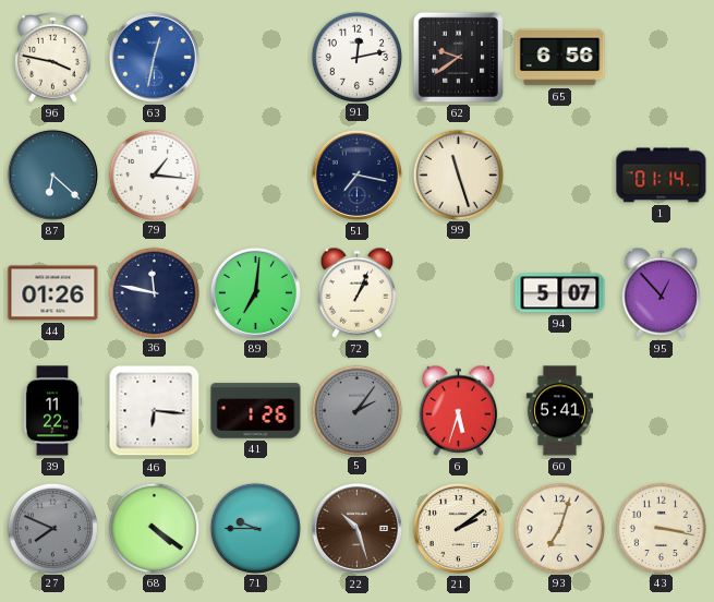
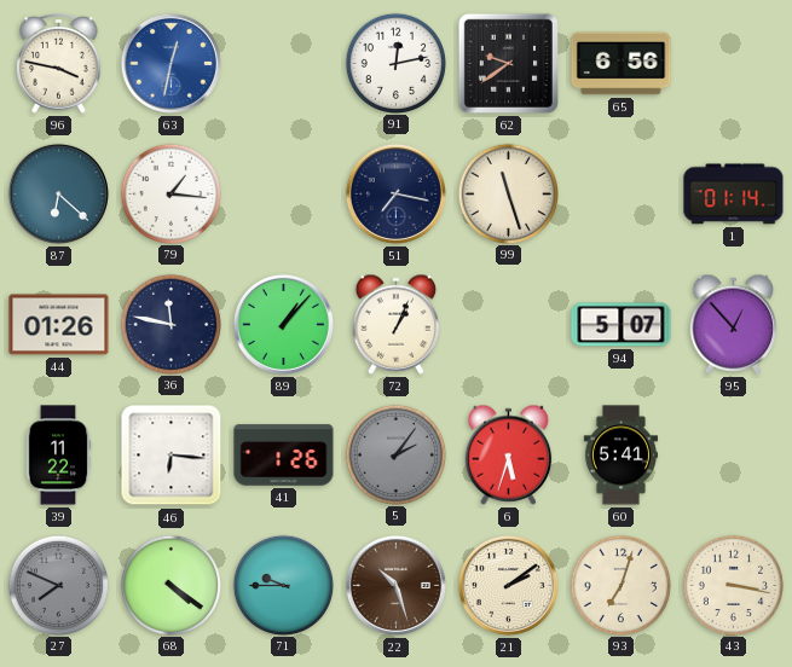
89: 7:01 -> 1:07 (283, 324)
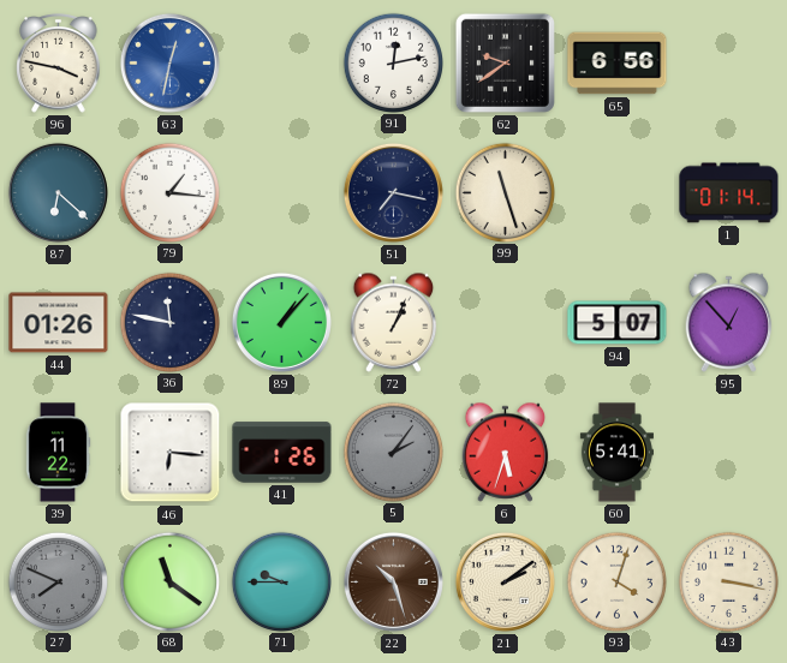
68: 4:21 -> 11:21 (169, 581)
93: 7:03 -> 4:03 (616, 581)
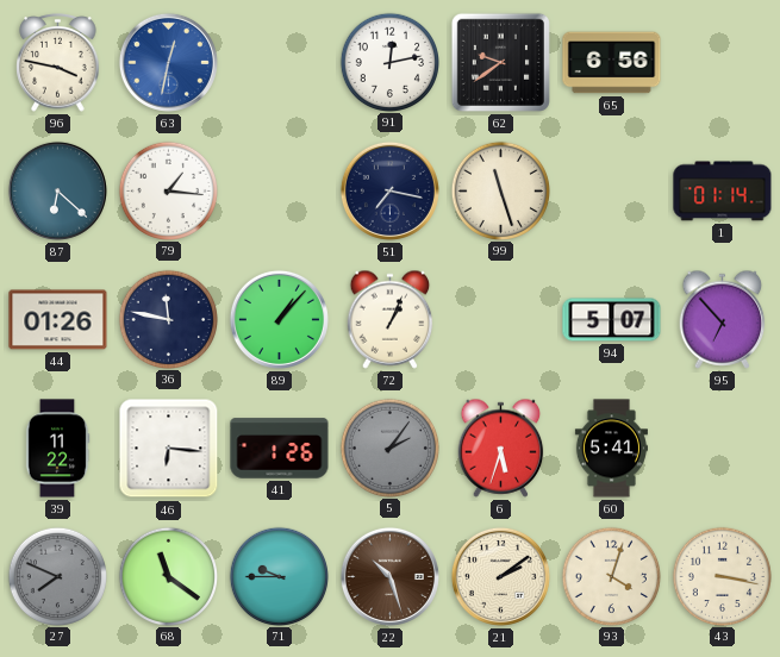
95: 12:53 -> 6:53 (723, 319)
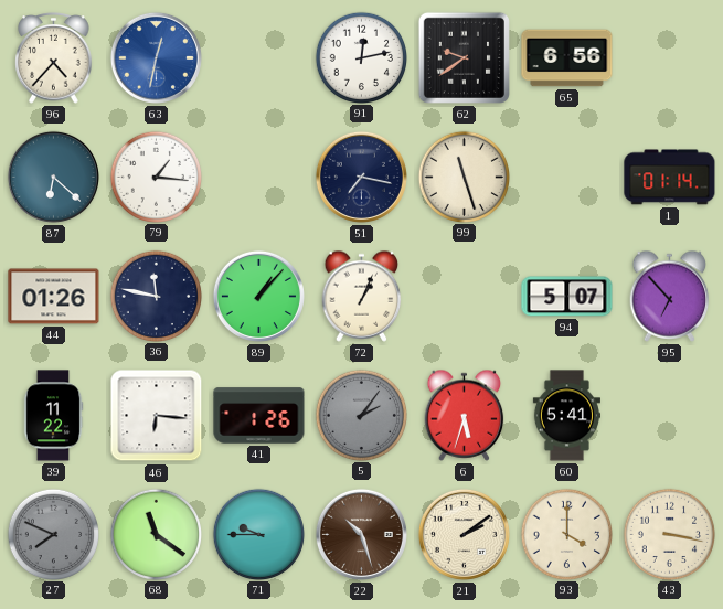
96: 3:47 -> 4:37 (54, 58)
93: 4:03 -> 4:00 (566, 534)
